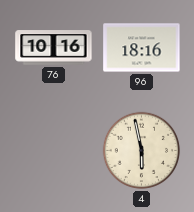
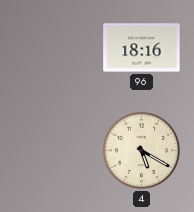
76: 10:16 -> none (54, 48)
4: 5:58 -> 5:20 (142, 151)
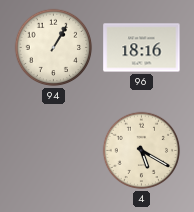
94: none -> 1:05 (54, 48)
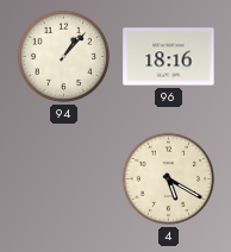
94: 1:05 -> 1:07 (64, 57)
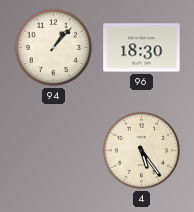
96: 18:16 -> 18:30 (142, 48)
4: 5:20 -> 5:24 (142, 151)
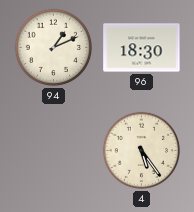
94: 1:07 -> 1:11 (54, 48)
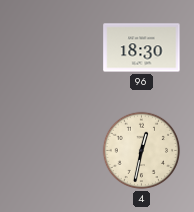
94: 1:11 -> none (54, 48)
4: 5:24 -> 12:32 (142, 151)
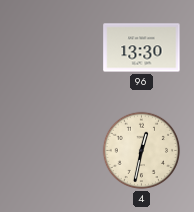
96: 18:30 -> 13:30 (142, 48)
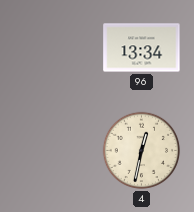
96: 13:30 -> 13:34 (142, 48)
